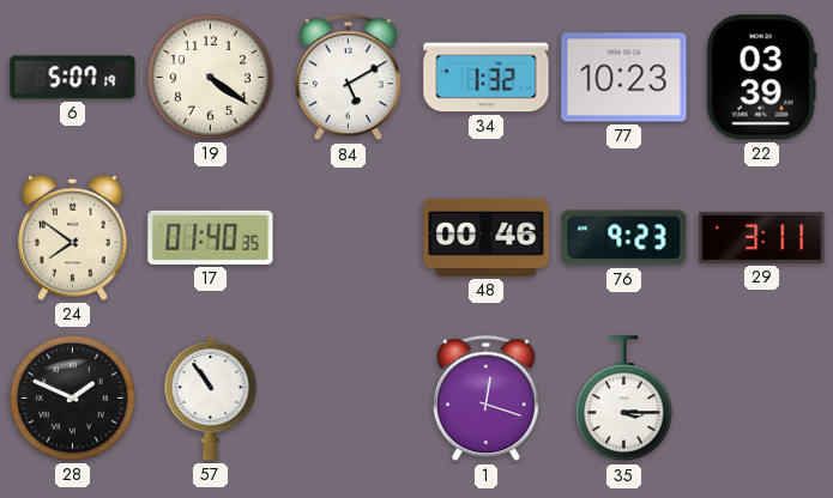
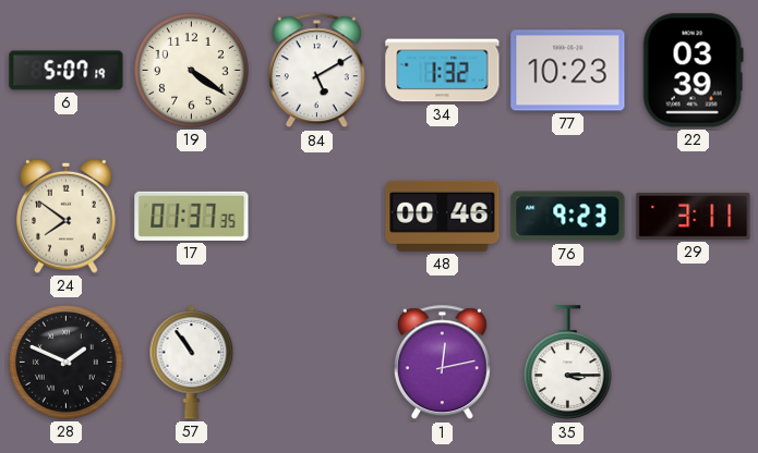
17: 01:40 -> 01:37 (192, 216)
1: 12:18 -> 12:13 (442, 363)
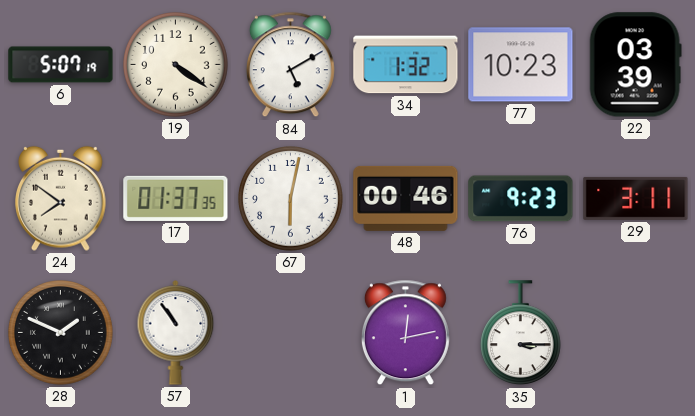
67: none -> 6:02 (291, 199)
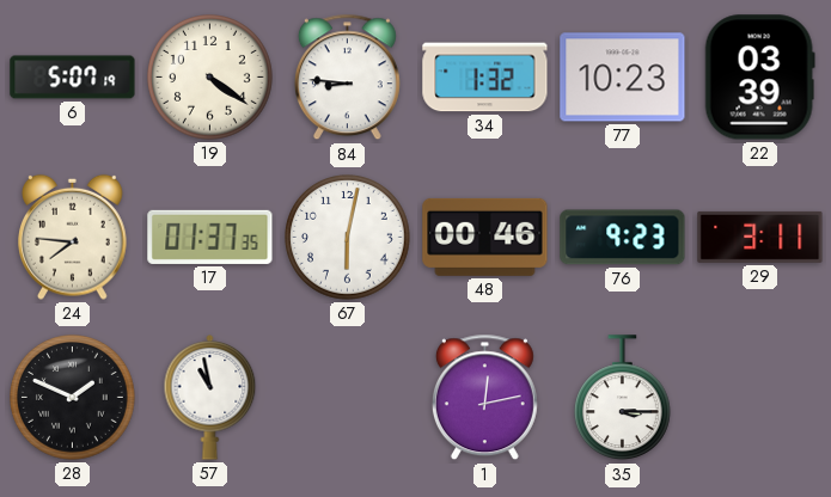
84: 5:10 -> 8:46 (347, 78)
24: 7:51 -> 7:46 (73, 237)
57: 10:54 -> 10:58 (210, 398)
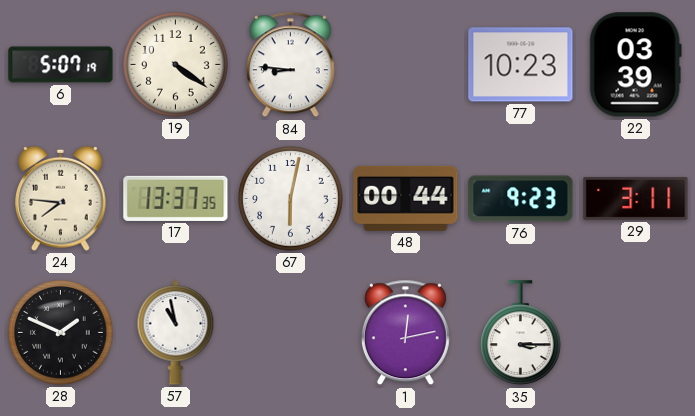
34: 1:32 -> none (485, 78)
17: 01:37 -> 13:37 (176, 198)
48: 00:46 -> 00:44 (406, 198)
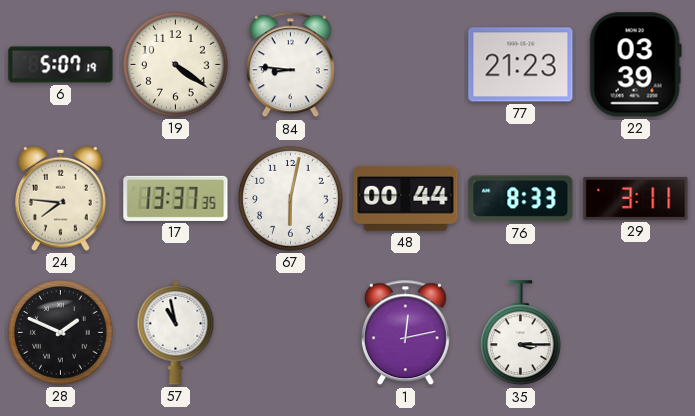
77: 10:23 -> 21:23 (521, 65)
76: 9:23 -> 8:33 (521, 199)
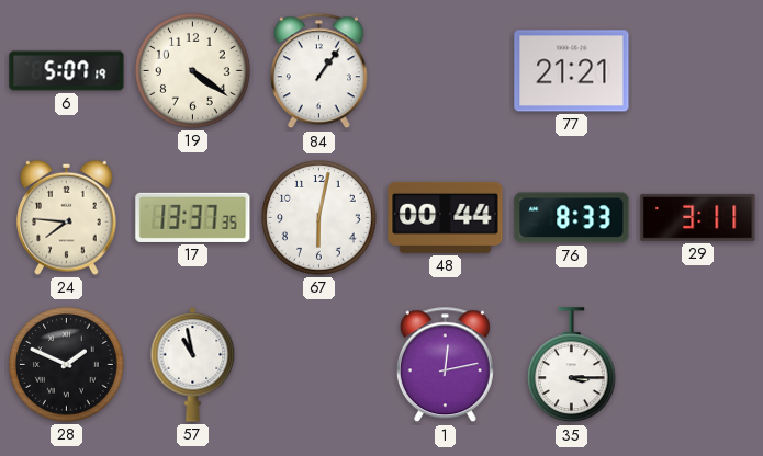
84: 8:46 -> 1:06 (318, 71)
77: 21:23 -> 21:21 (572, 71)
22: 03:39 -> none (635, 65)
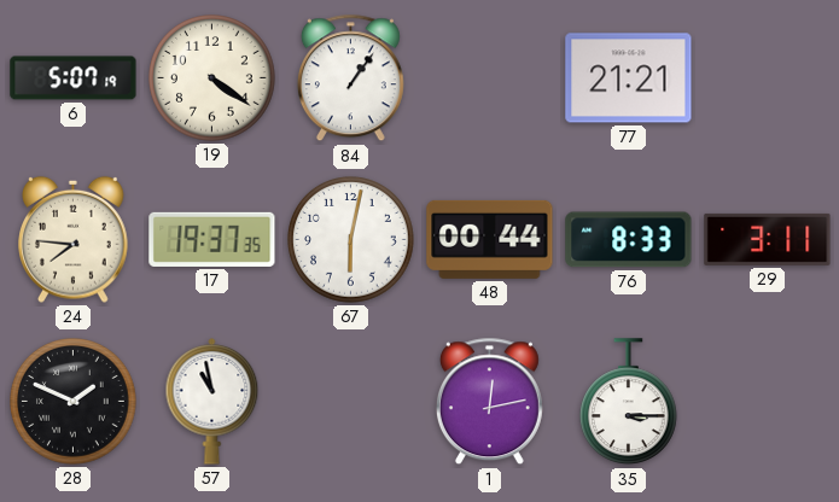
17: 13:37 -> 19:37 (212, 239)
